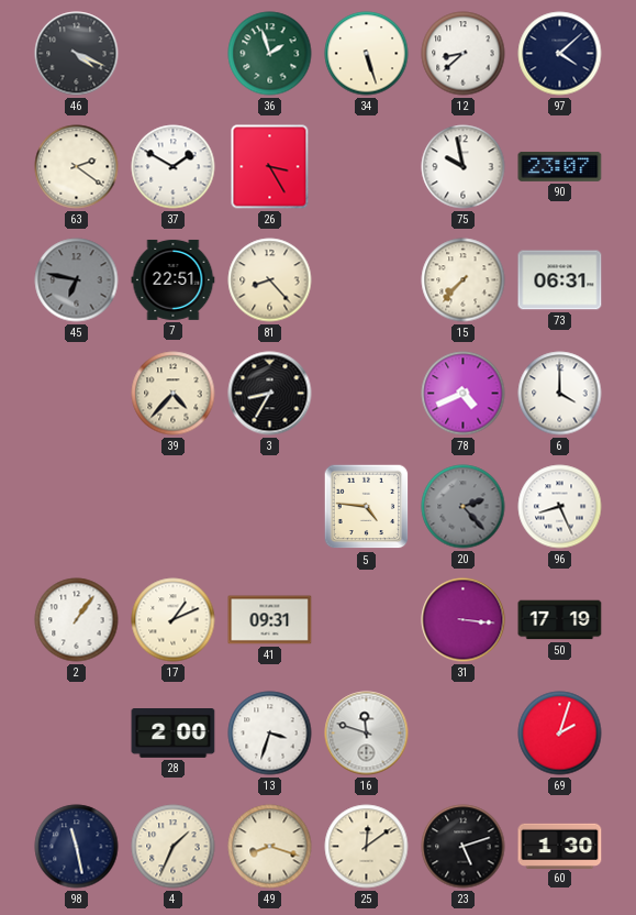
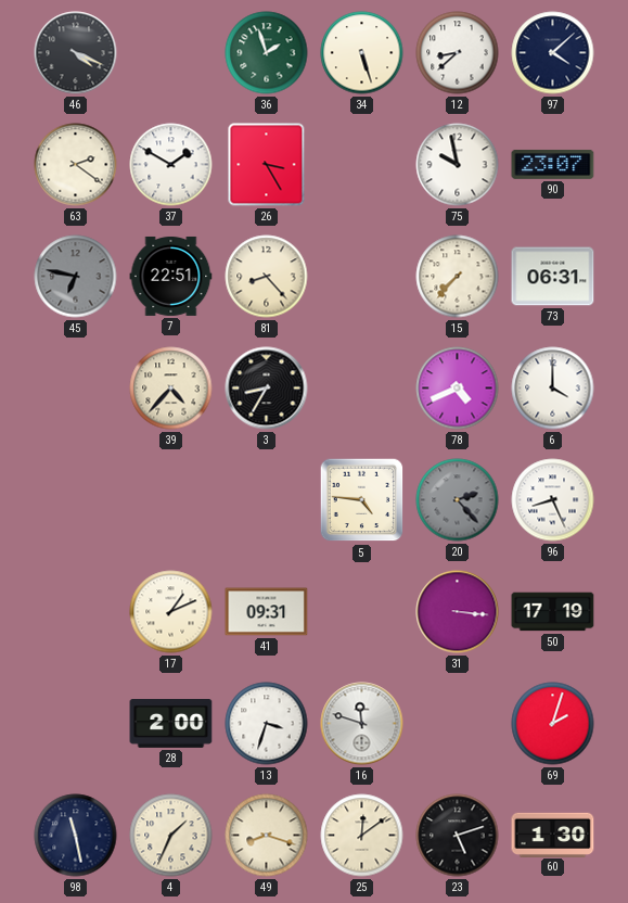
2: 1:06 -> none (77, 620)
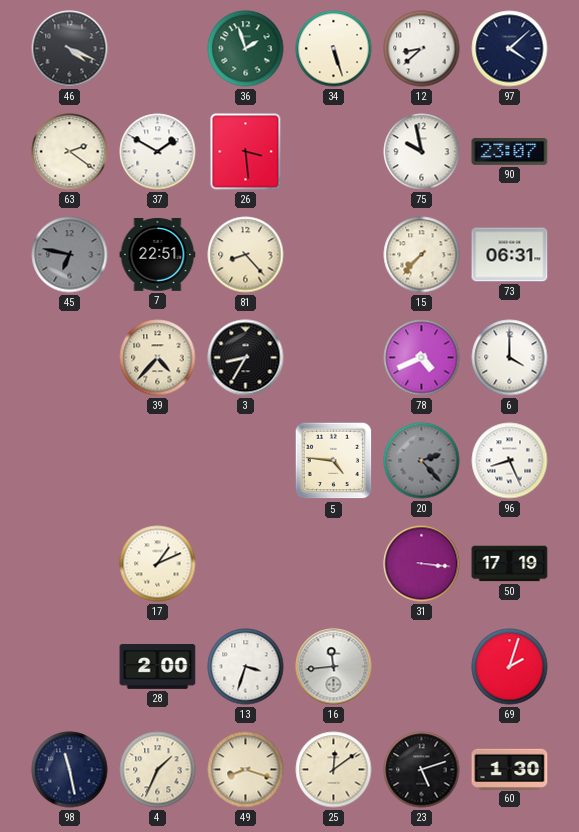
26: 3:25 -> 3:29 (246, 152)
41: 09:31 -> none (267, 612)
16: 11:48 -> 11:44 (334, 667)
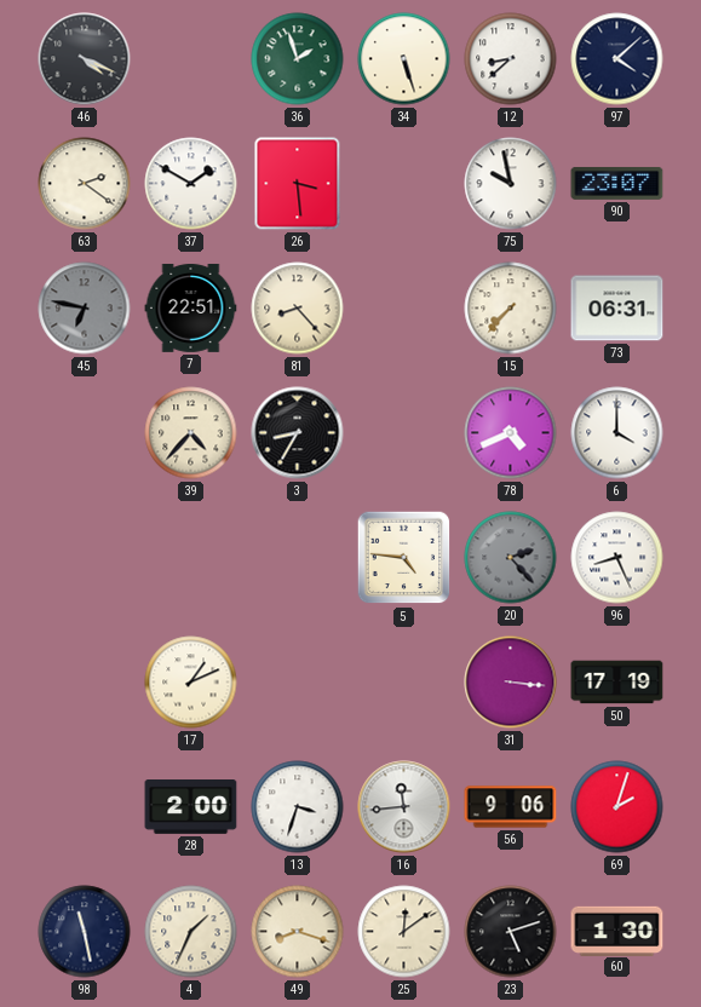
56: none -> 9:06 (511, 807)
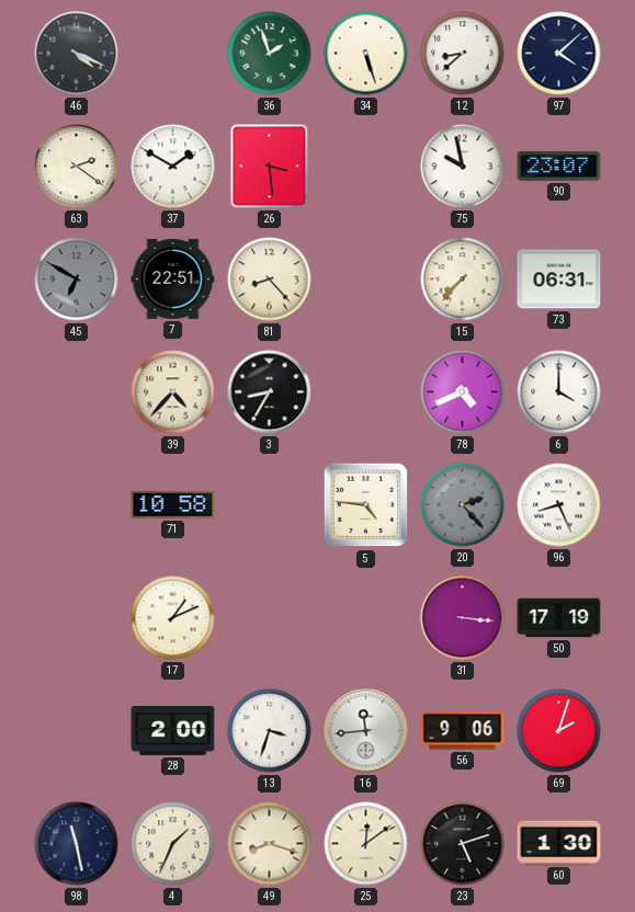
45: 6:47 -> 6:50 (77, 280)
71: none -> 10:58 (173, 504)
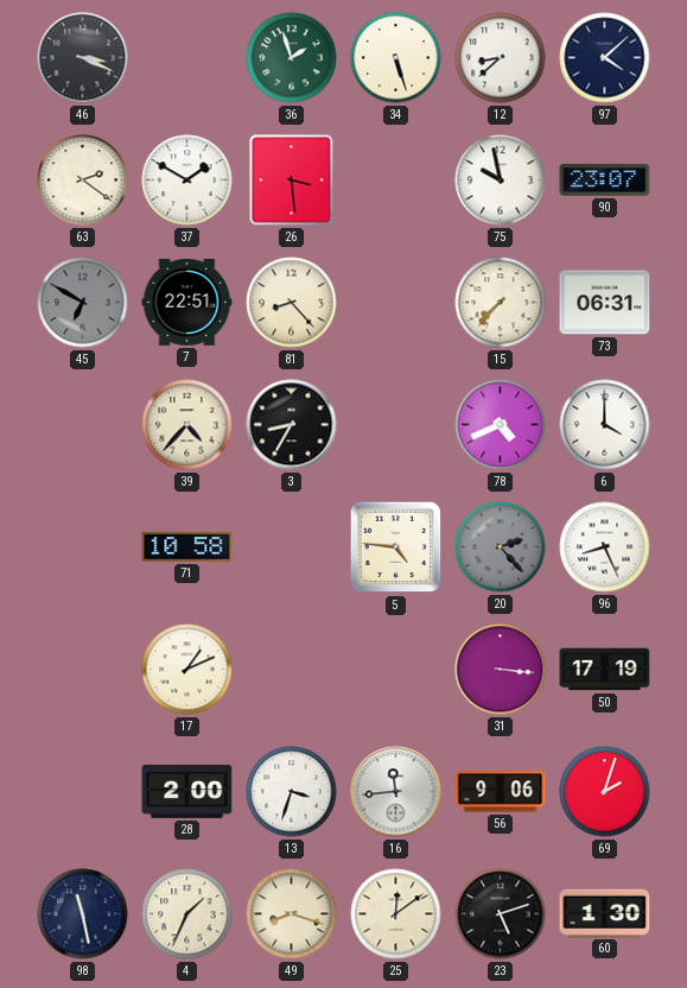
46: 4:19 -> 3:19 (83, 58)
